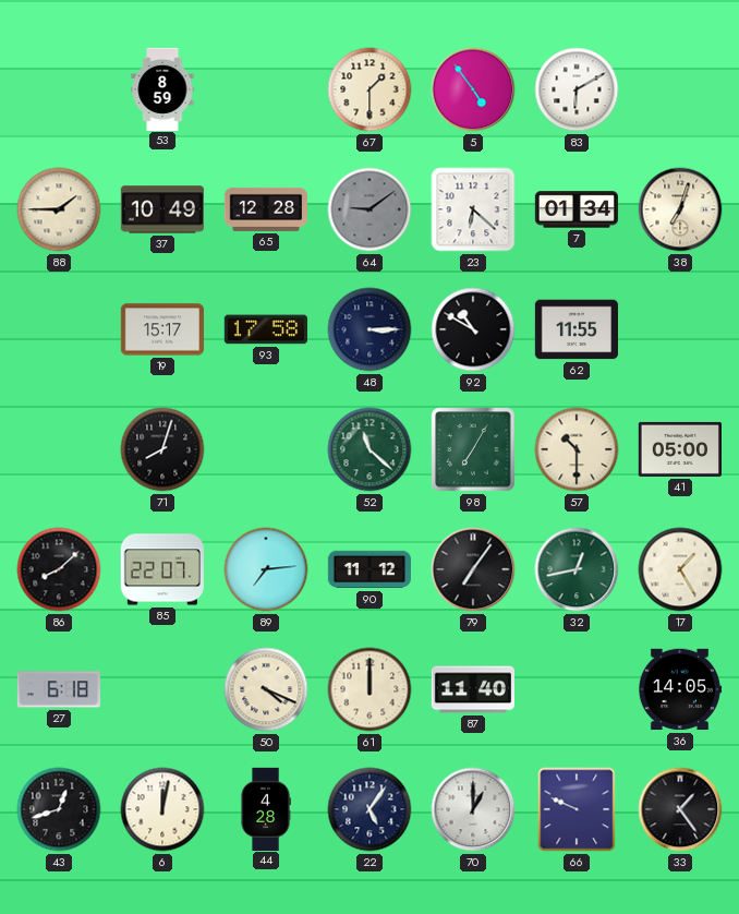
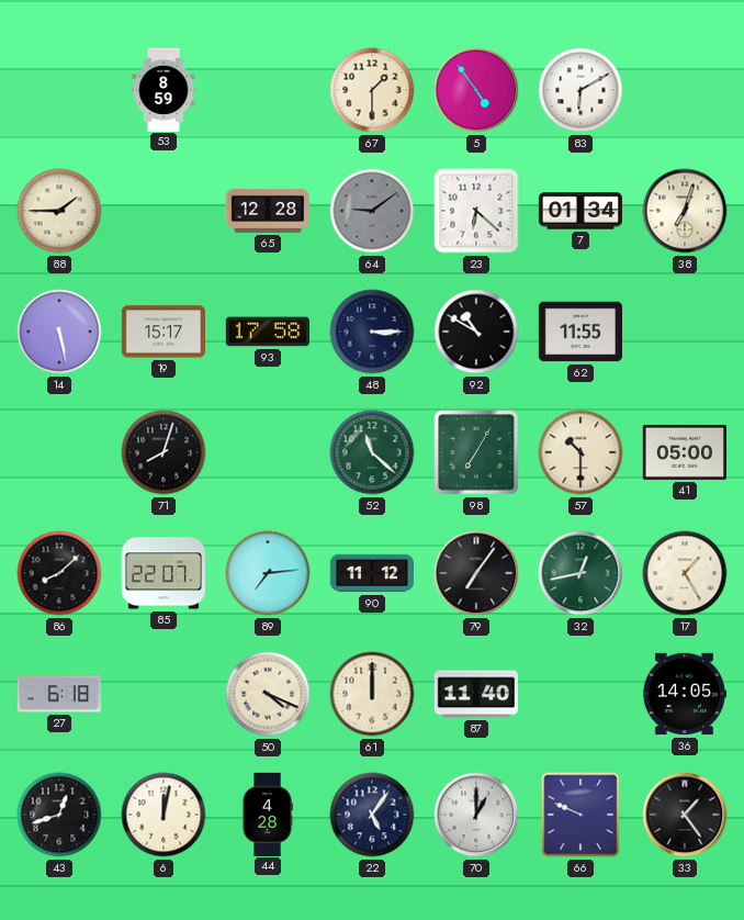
37: 10:49 -> none (161, 209)
14: none -> 5:28 (59, 332)
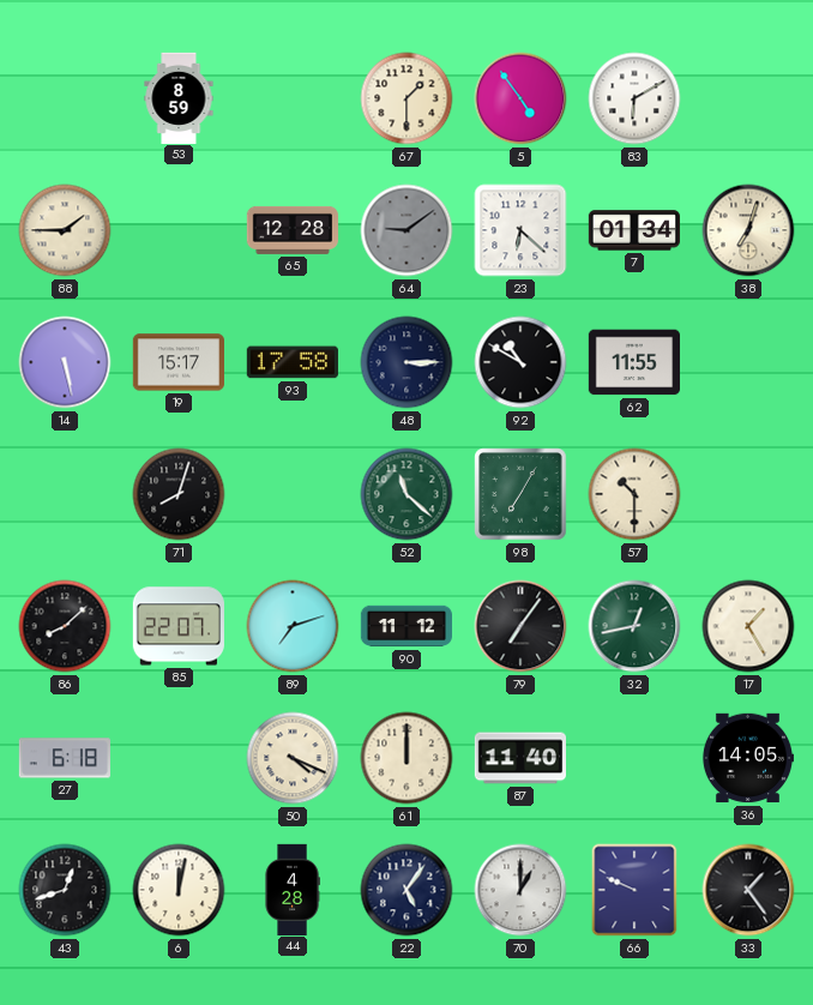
41: 05:00 -> none (684, 452)
89: 7:14 -> 7:12 (293, 626)
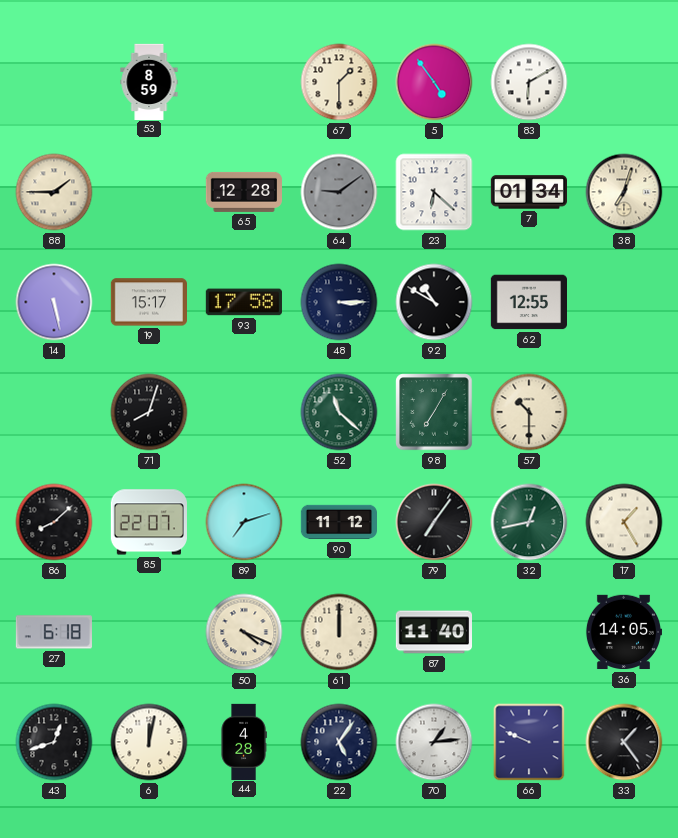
62: 11:55 -> 12:55 (528, 302)
70: 1:00 -> 1:14 (434, 742)
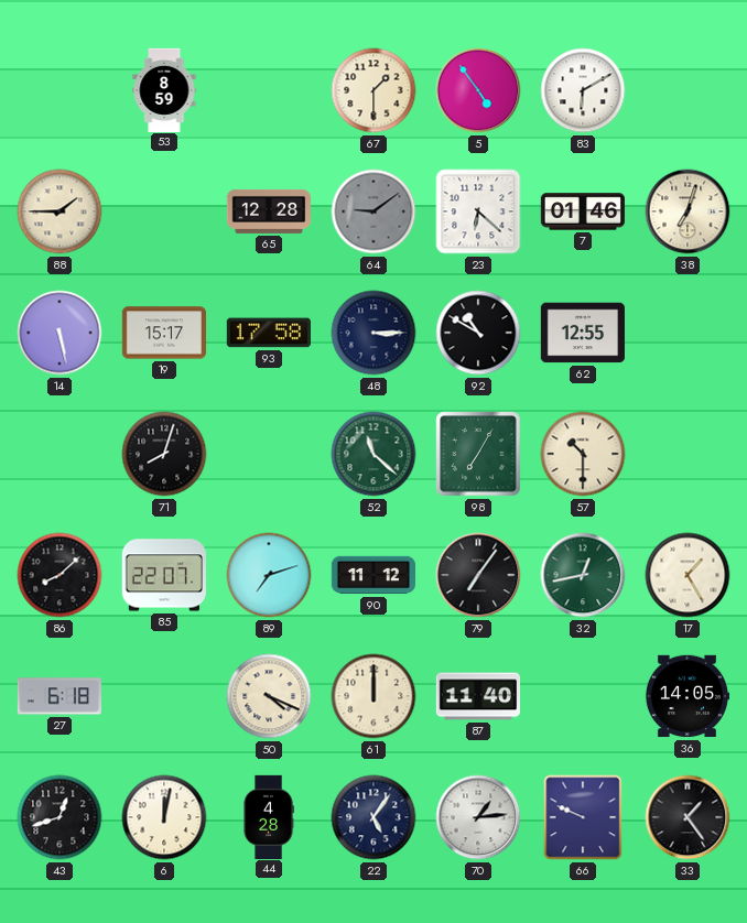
7: 01:34 -> 01:46 (582, 211)
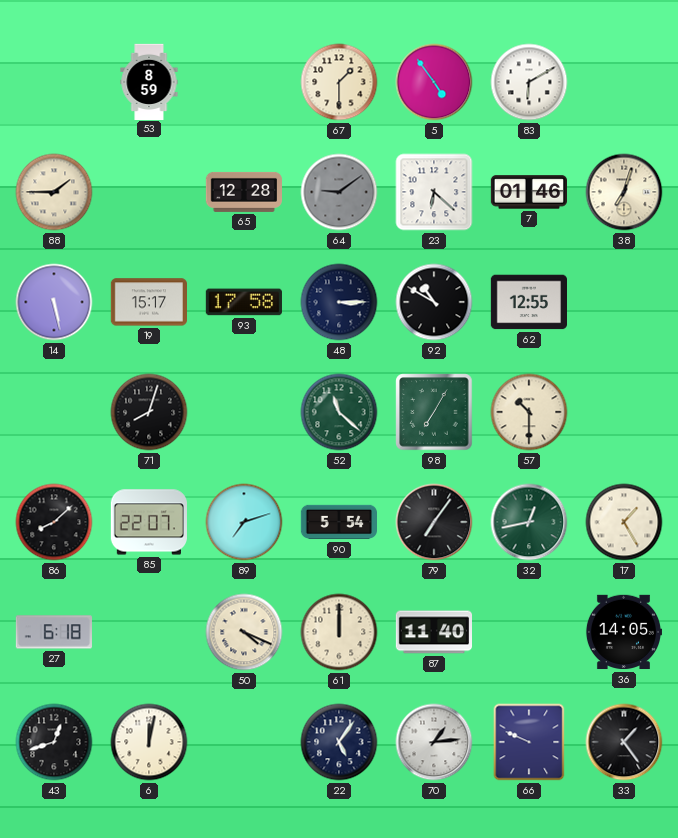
90: 11:12 -> 5:54 (338, 522)
44: 4:28 -> none (269, 816)
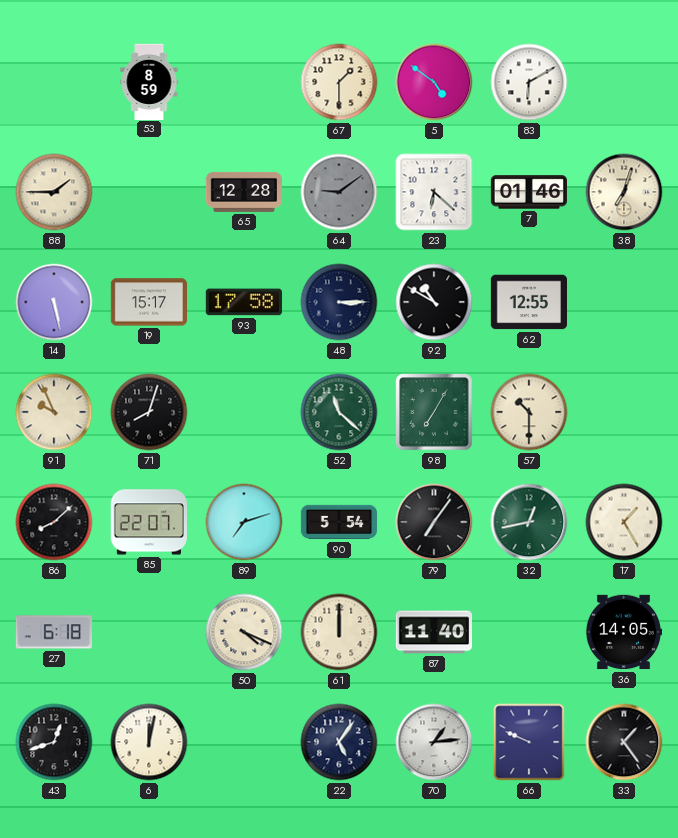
5: 4:54 -> 4:51 (434, 82)
91: none -> 9:56 (54, 412)
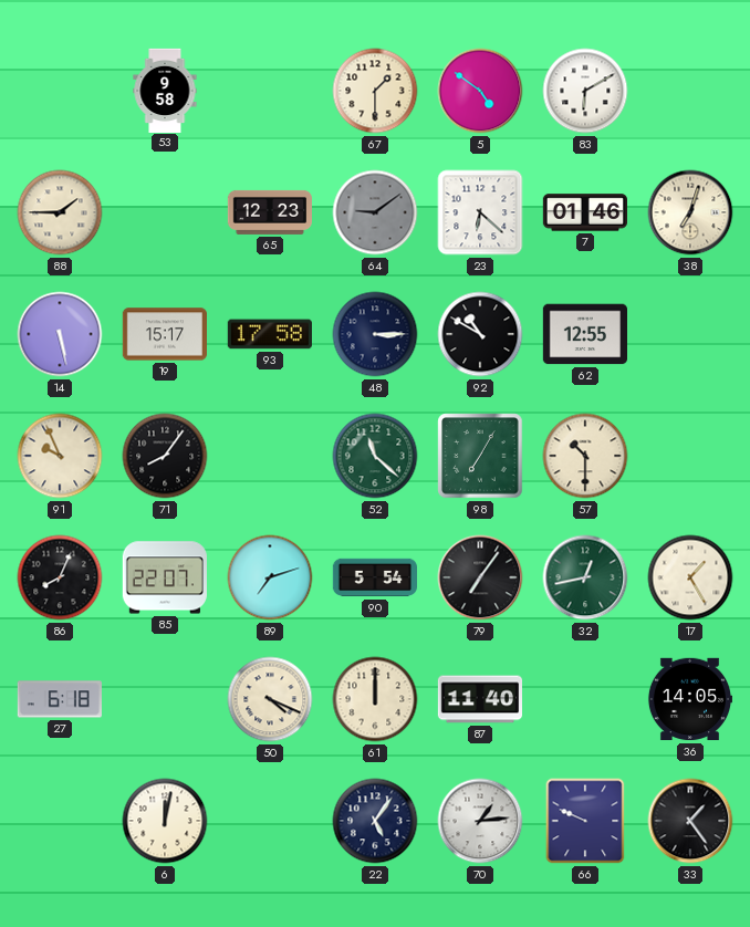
53: 8:59 -> 9:58 (165, 90)
65: 12:28 -> 12:23 (269, 212)
71: 8:03 -> 8:06 (165, 456)
86: 8:08 -> 8:04 (60, 577)
43: 12:42 -> none (54, 742)
